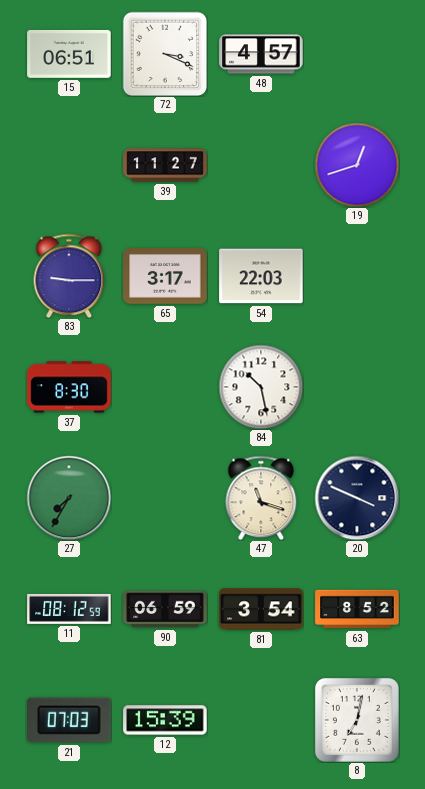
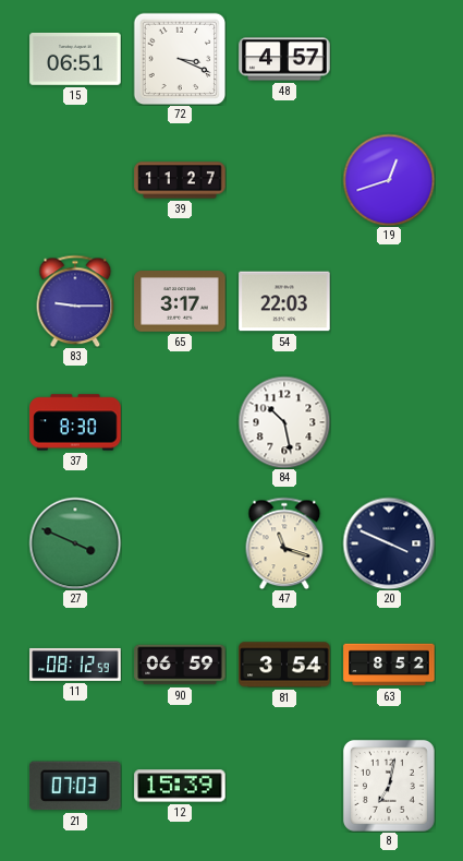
27: 7:35 -> 3:49 (75, 543)
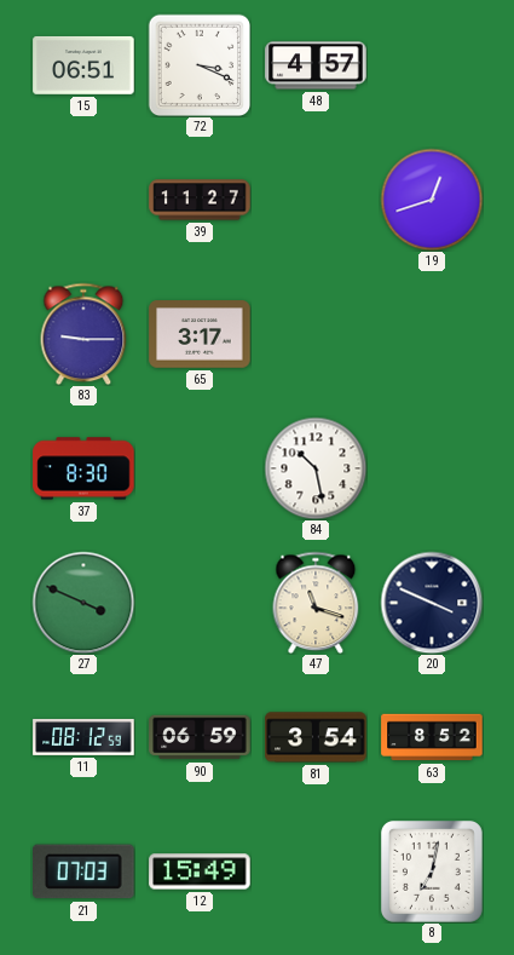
54: 22:03 -> none (284, 301)
12: 15:39 -> 15:49 (200, 871)
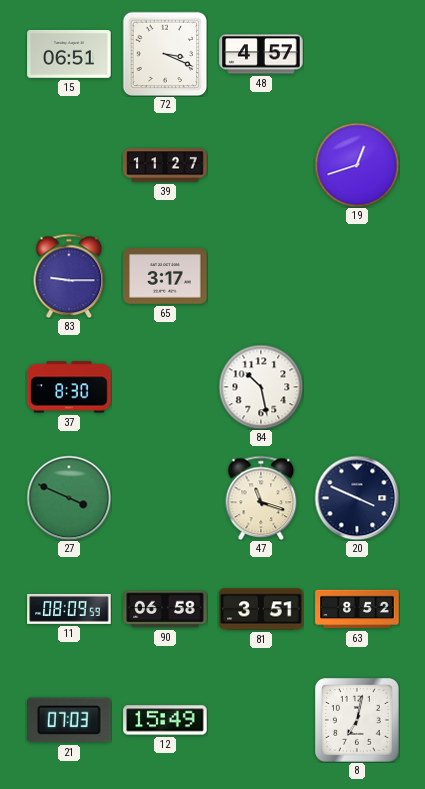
11: 08:12 -> 08:09 (69, 609)
90: 06:59 -> 06:58 (165, 609)
81: 3:54 -> 3:51 (261, 609)
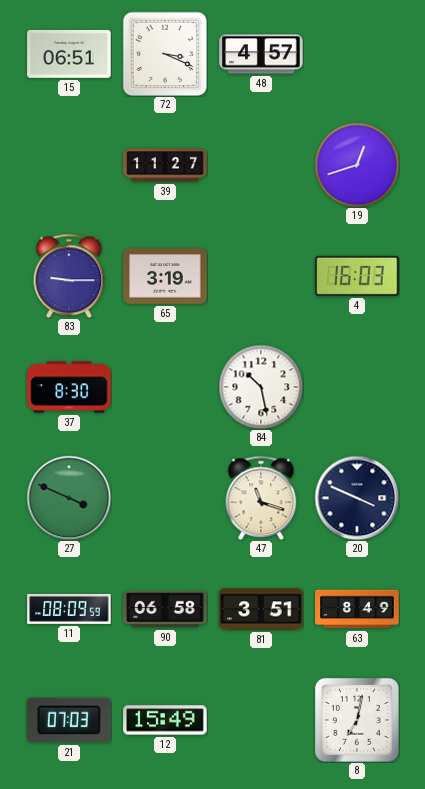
65: 3:17 -> 3:19 (165, 276)
4: none -> 16:03 (357, 276)
63: 8:52 -> 8:49 (357, 609)
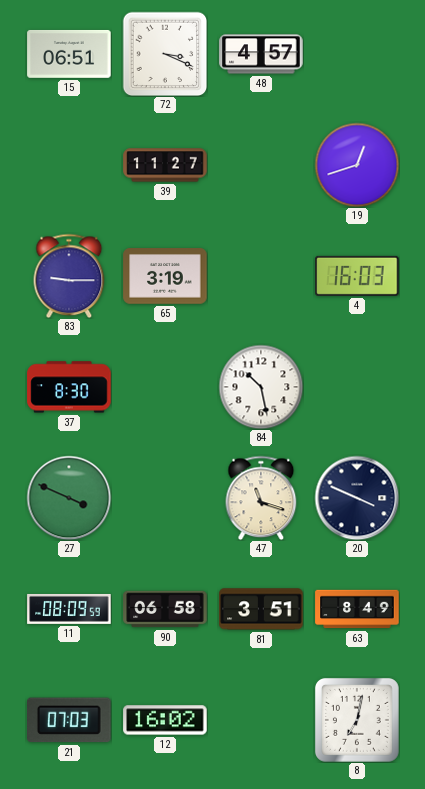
12: 15:49 -> 16:02 (165, 720)
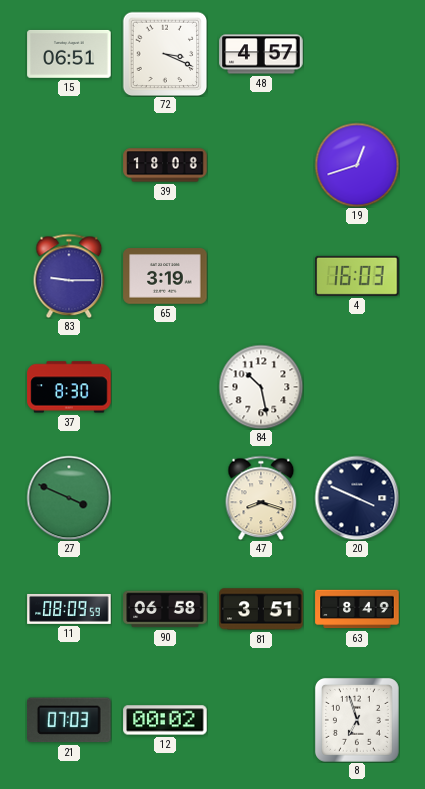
39: 11:27 -> 18:08 (165, 165)
47: 11:18 -> 8:18 (261, 498)
12: 16:02 -> 00:02 (165, 720)
8: 7:02 -> 6:57 (357, 720)
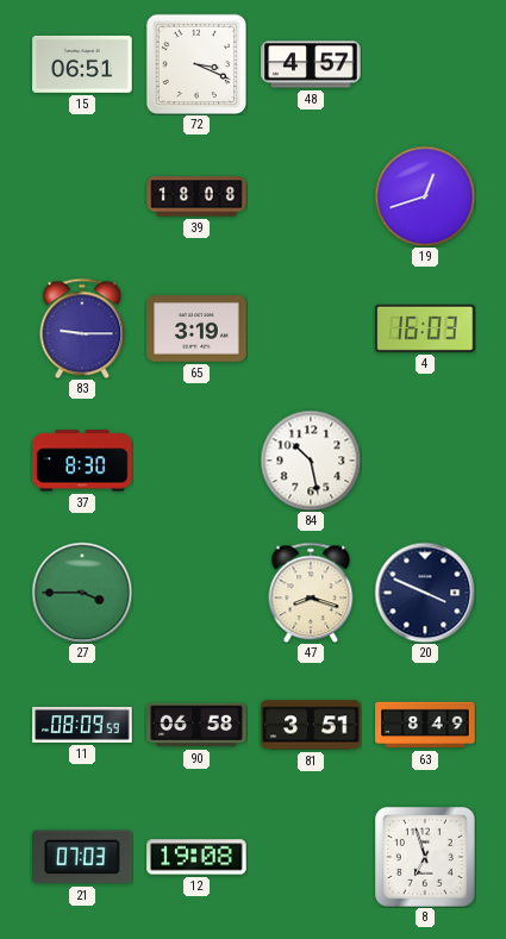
27: 3:49 -> 3:45 (82, 593)
12: 00:02 -> 19:08 (196, 857)
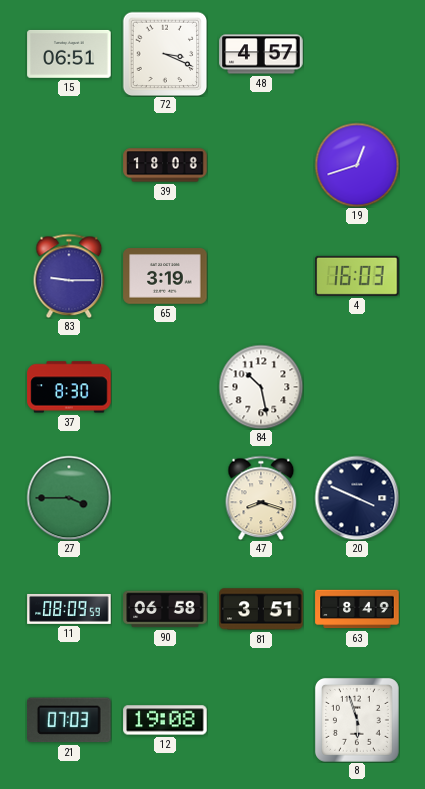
8: 6:57 -> 5:57 (357, 720)
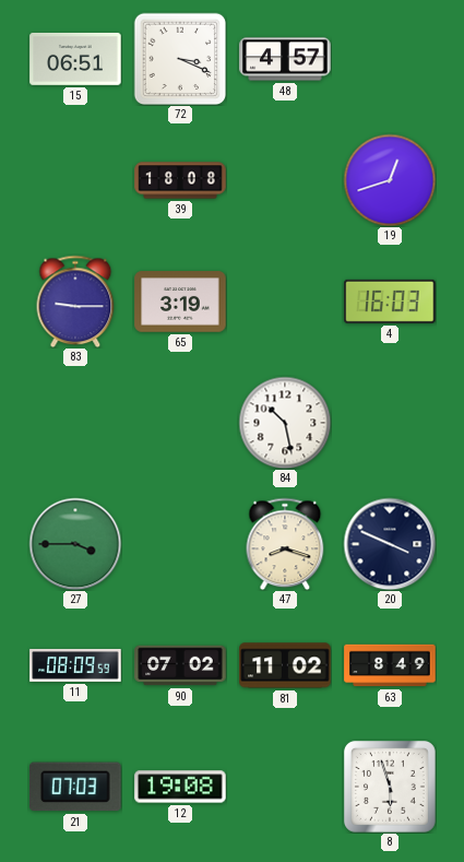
37: 8:30 -> none (69, 387)
90: 06:58 -> 07:02 (180, 665)
81: 3:51 -> 11:02 (285, 665)
